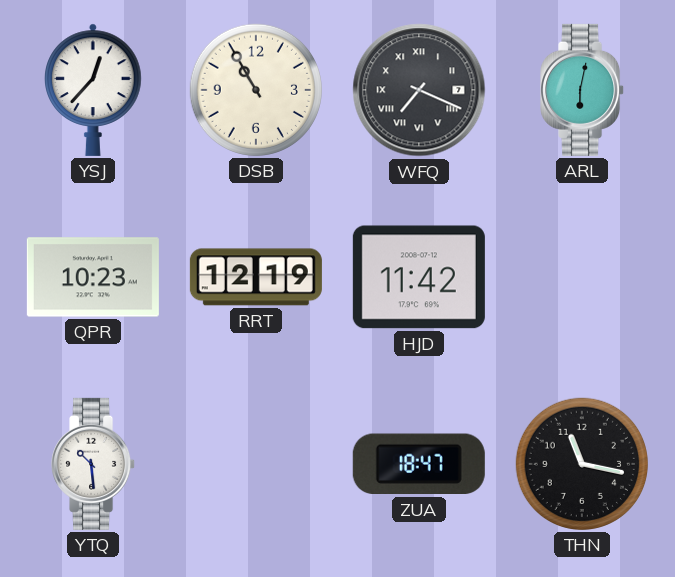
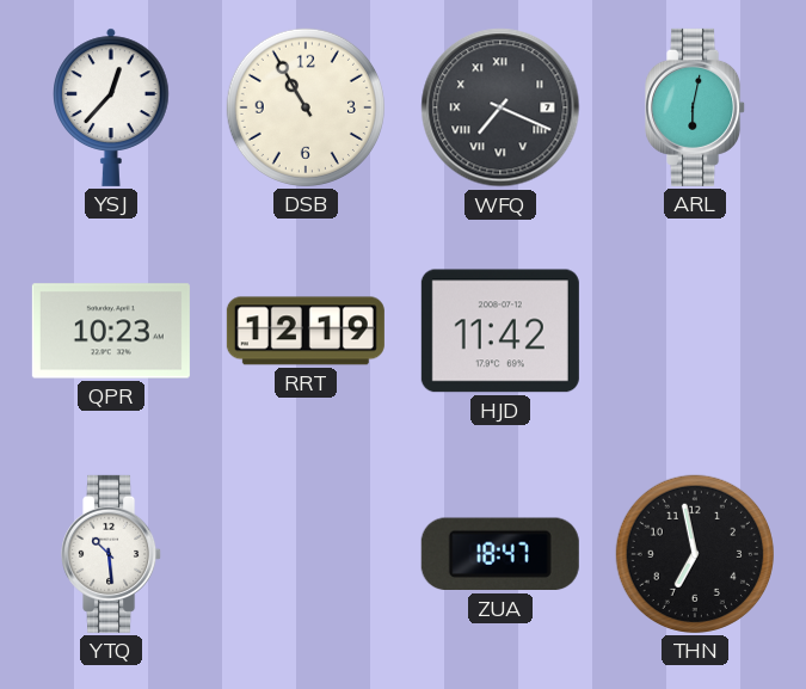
THN: 11:17 -> 6:58 (695, 554)
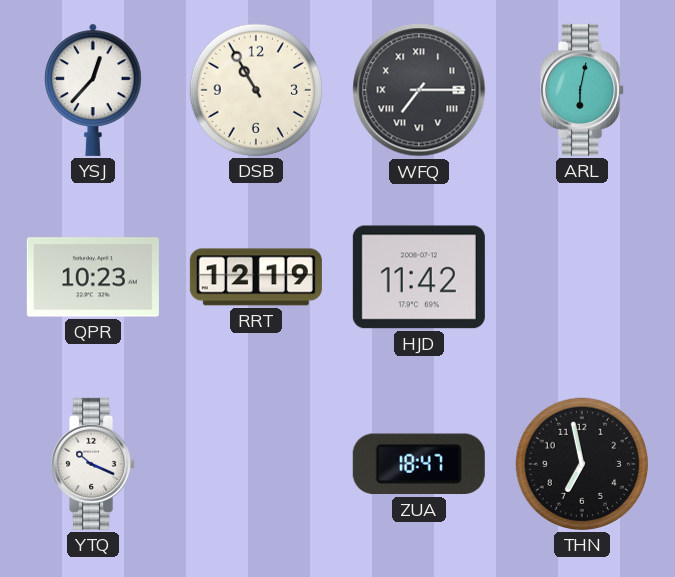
WFQ: 7:19 -> 7:15 (419, 90)
YTQ: 10:29 -> 10:19 (94, 464)
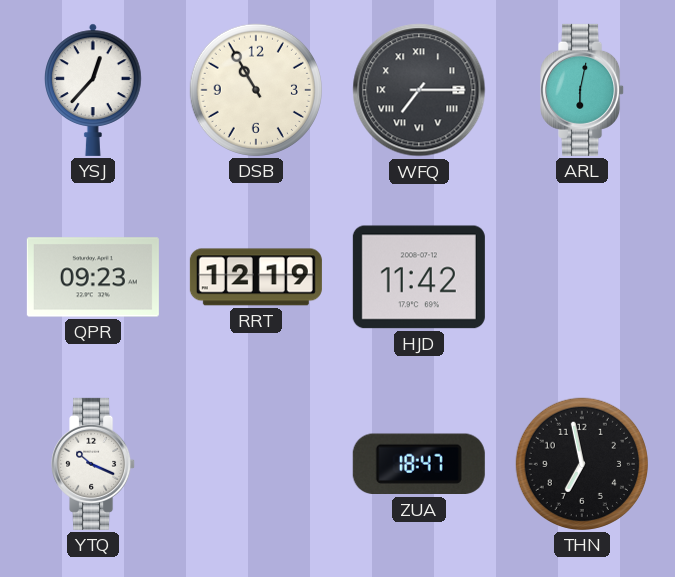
QPR: 10:23 -> 09:23 (93, 277)
